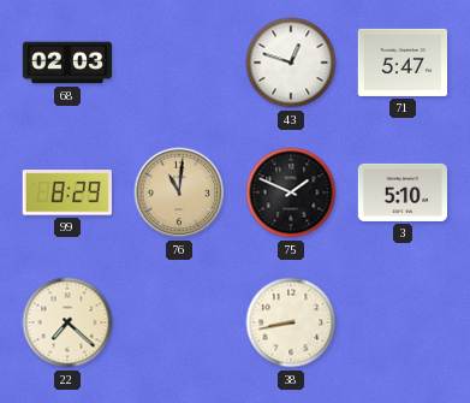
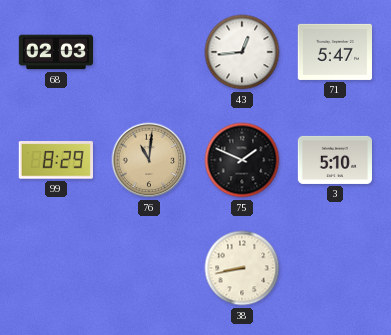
43: 12:48 -> 12:44 (242, 52)
22: 7:22 -> none (67, 322)
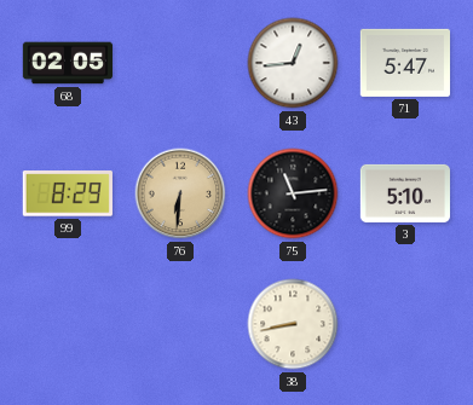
68: 02:03 -> 02:05 (67, 63)
76: 11:01 -> 6:31 (180, 193)
75: 1:49 -> 11:14 (293, 193)
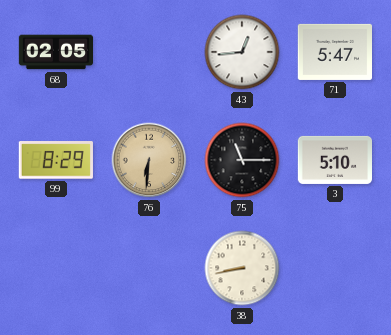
75: 11:14 -> 11:15 (242, 160)
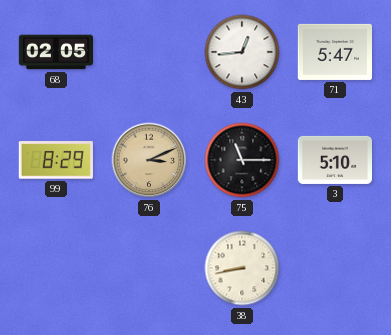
76: 6:31 -> 3:11 (149, 160)
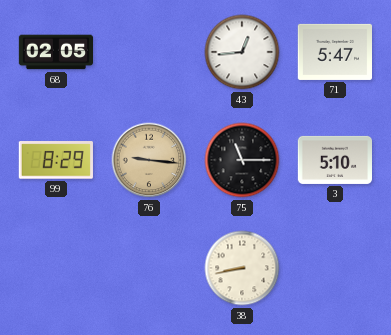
76: 3:11 -> 9:16 (149, 160)
